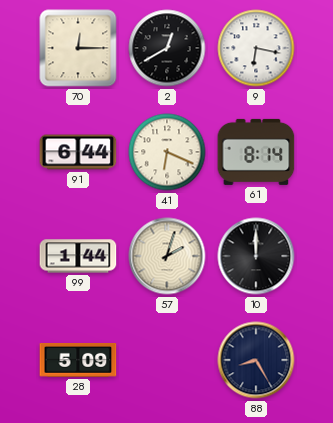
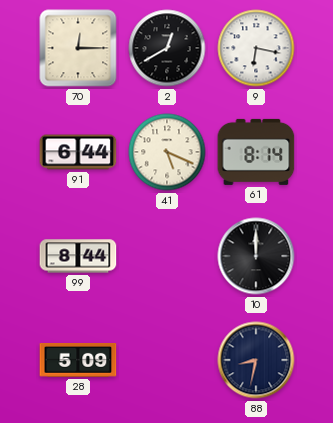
41: 6:19 -> 5:19 (167, 152)
99: 1:44 -> 8:44 (78, 256)
57: 2:03 -> none (167, 256)
88: 8:25 -> 8:32 (256, 360)
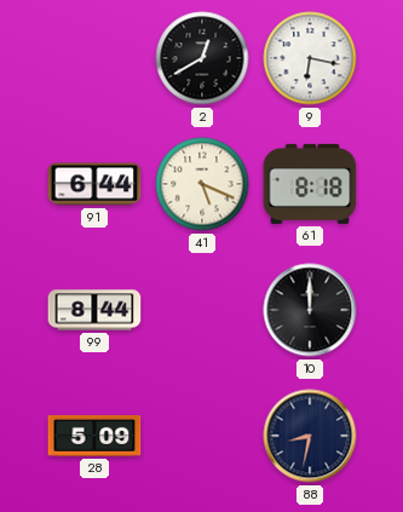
70: 12:15 -> none (78, 48)
61: 8:14 -> 8:18 (310, 184)
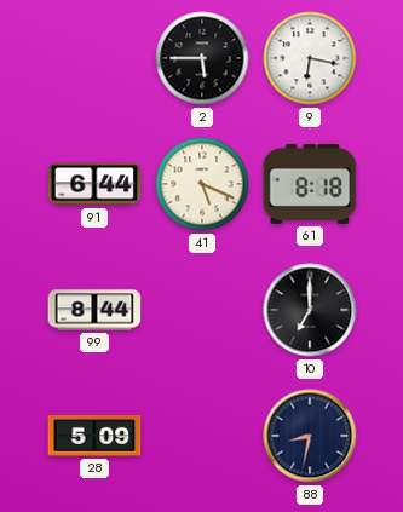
2: 12:40 -> 5:45 (202, 58)
10: 12:00 -> 7:00 (310, 310)
